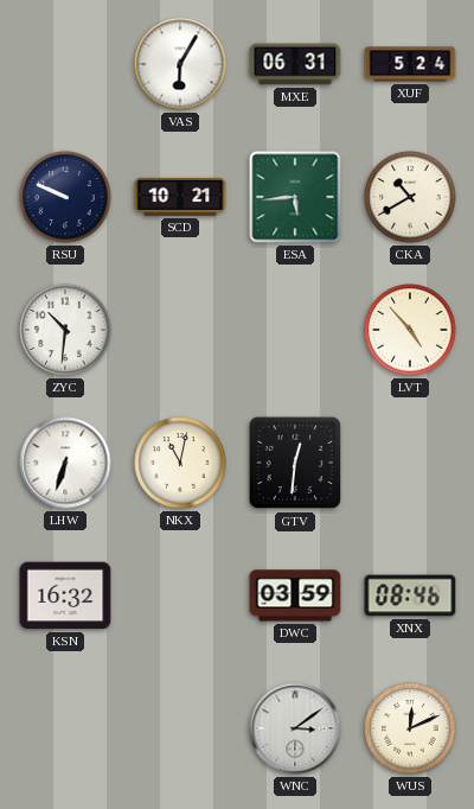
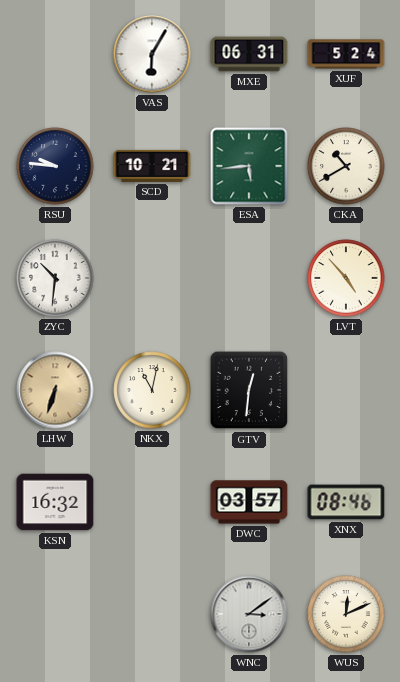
RSU: 9:49 -> 9:46 (55, 166)
LHW dial: white -> champagne (55, 390)
DWC: 03:59 -> 03:57 (249, 502)
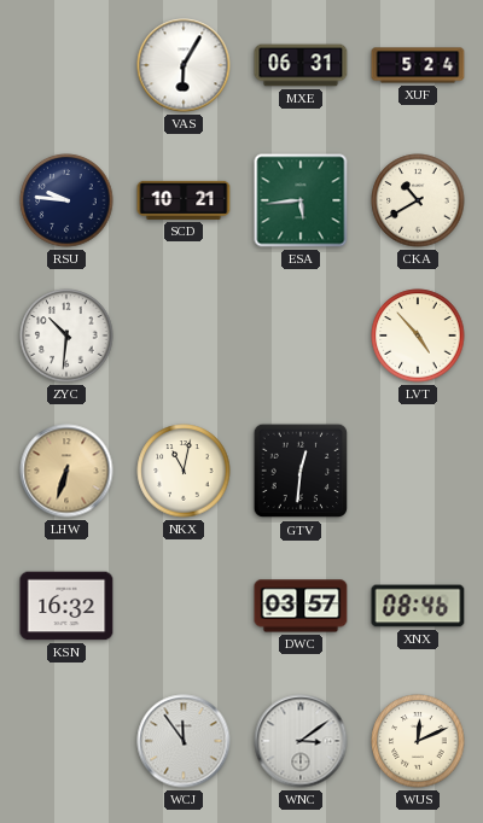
WCJ: none -> 11:54 (184, 741)
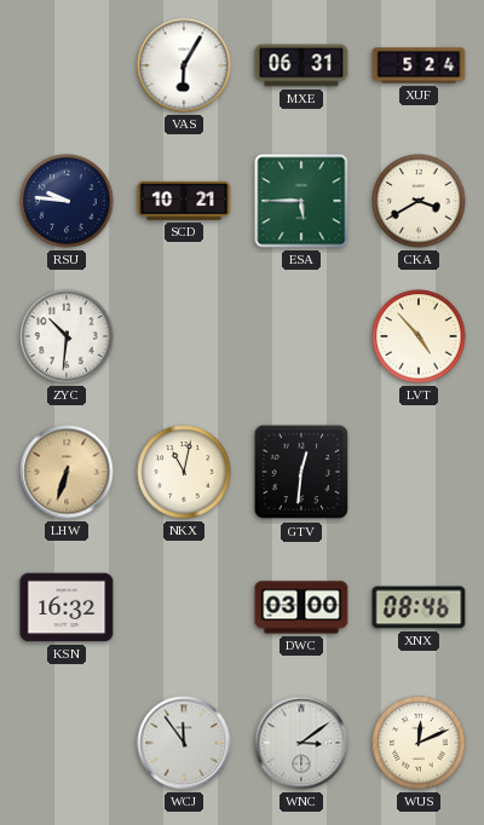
ESA: 5:44 -> 5:45 (301, 201)
CKA: 10:40 -> 3:40 (419, 201)
DWC: 03:57 -> 03:00 (301, 607)
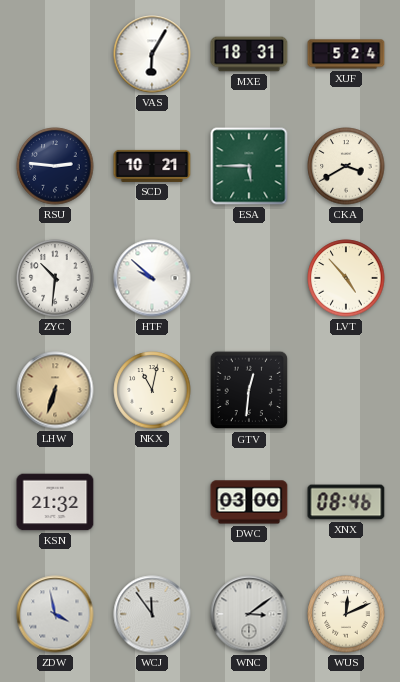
MXE: 06:31 -> 18:31 (249, 54)
RSU: 9:46 -> 2:46 (55, 166)
HTF: none -> 9:52 (152, 278)
KSN: 16:32 -> 21:32 (55, 502)
ZDW: none -> 3:58 (55, 614)
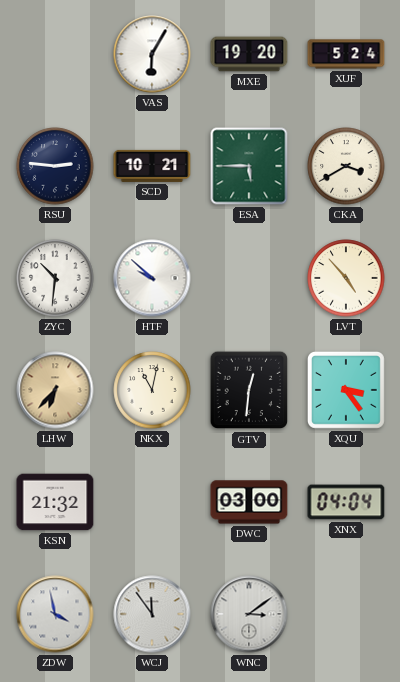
MXE: 18:31 -> 19:20 (249, 54)
LHW: 6:33 -> 6:37 (55, 390)
XQU: none -> 3:24 (346, 390)
XNX: 08:46 -> 04:04 (346, 502)
WUS: 12:11 -> none (346, 614)
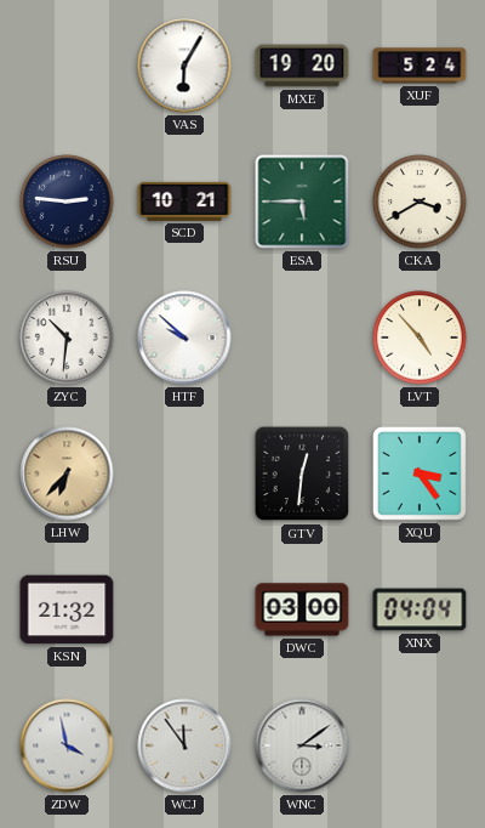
NKX: 11:02 -> none (152, 390)
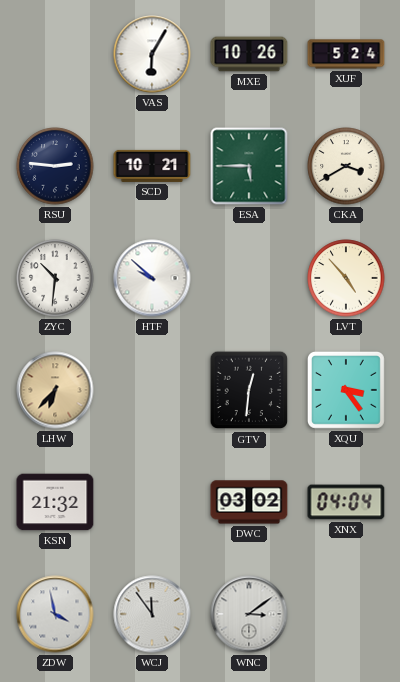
MXE: 19:20 -> 10:26 (249, 54)
DWC: 03:00 -> 03:02 (249, 502)
